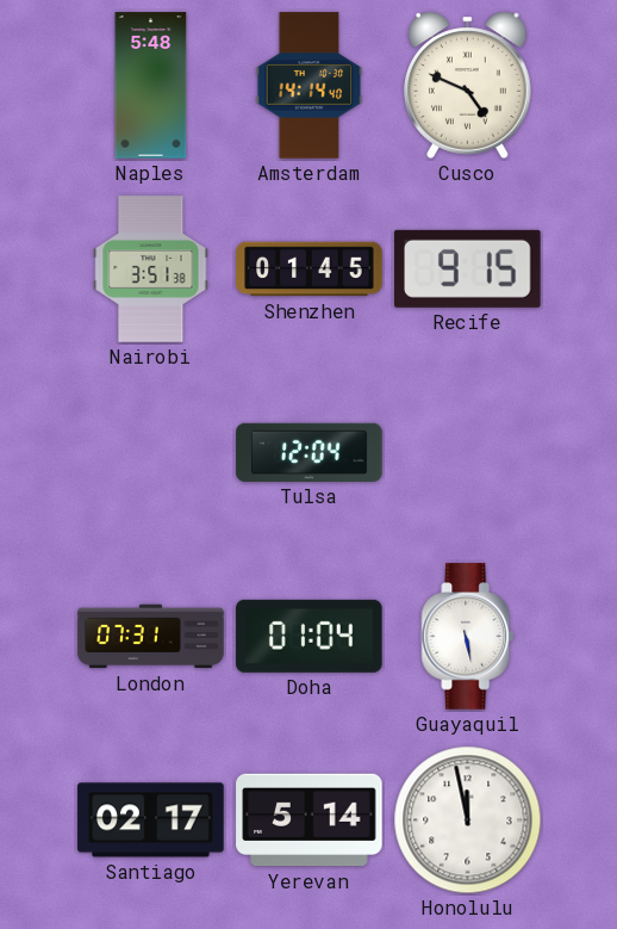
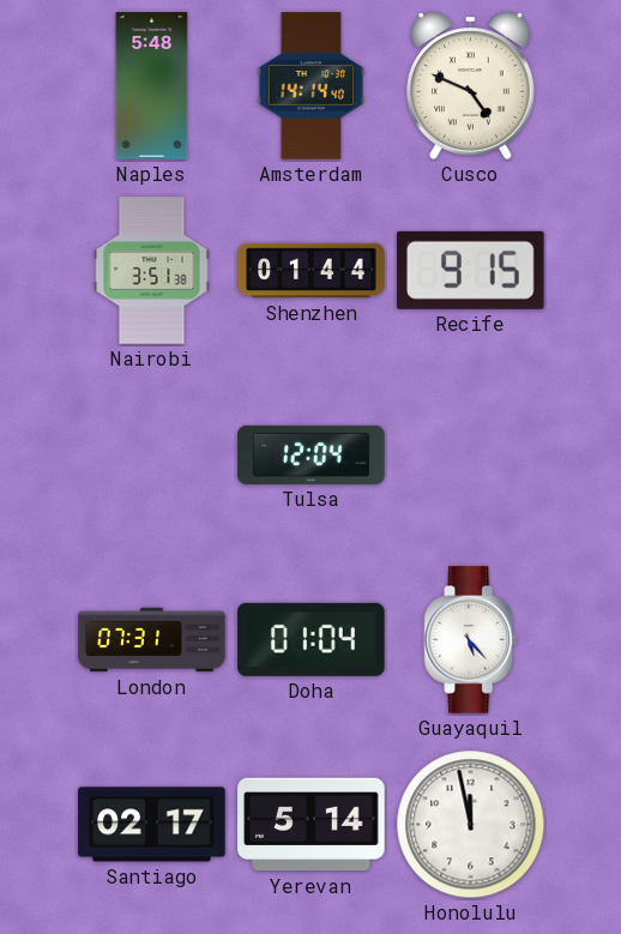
Shenzhen: 01:45 -> 01:44 (312, 271)
Guayaquil: 5:28 -> 5:23 (471, 640)
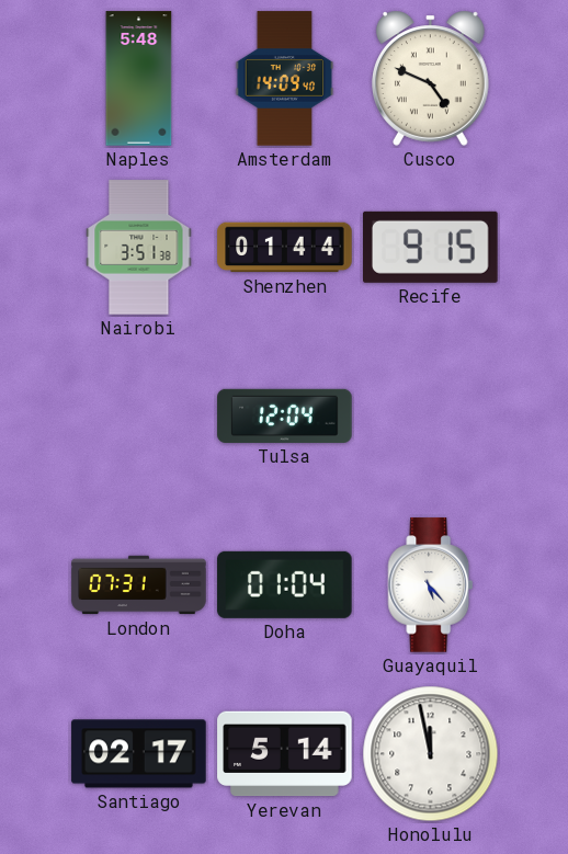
Amsterdam: 14:14 -> 14:09 (285, 79)
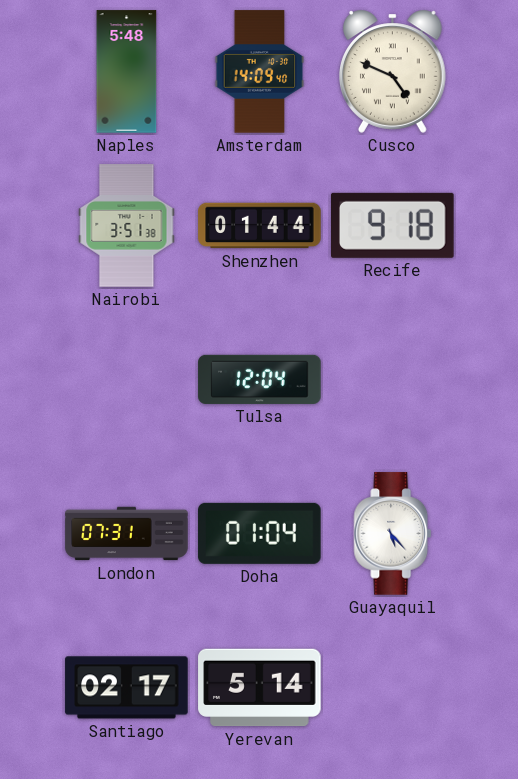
Recife: 9:15 -> 9:18 (393, 225)
Honolulu: 11:58 -> none (431, 754)
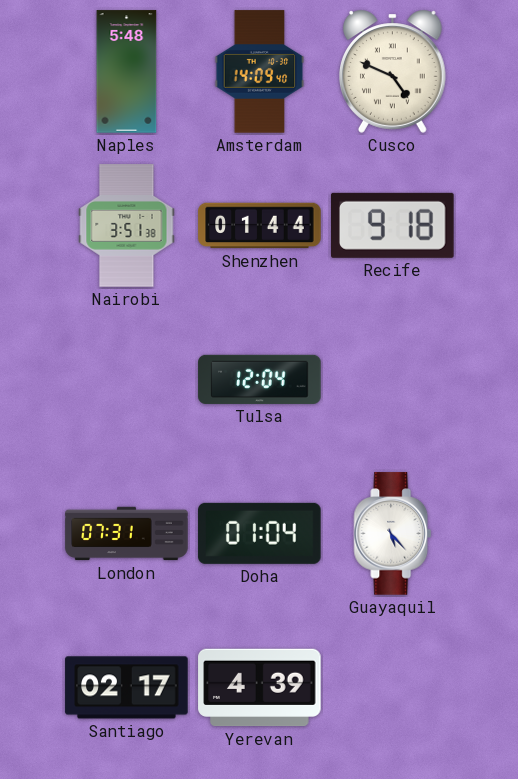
Yerevan: 5:14 -> 4:39 (260, 688)
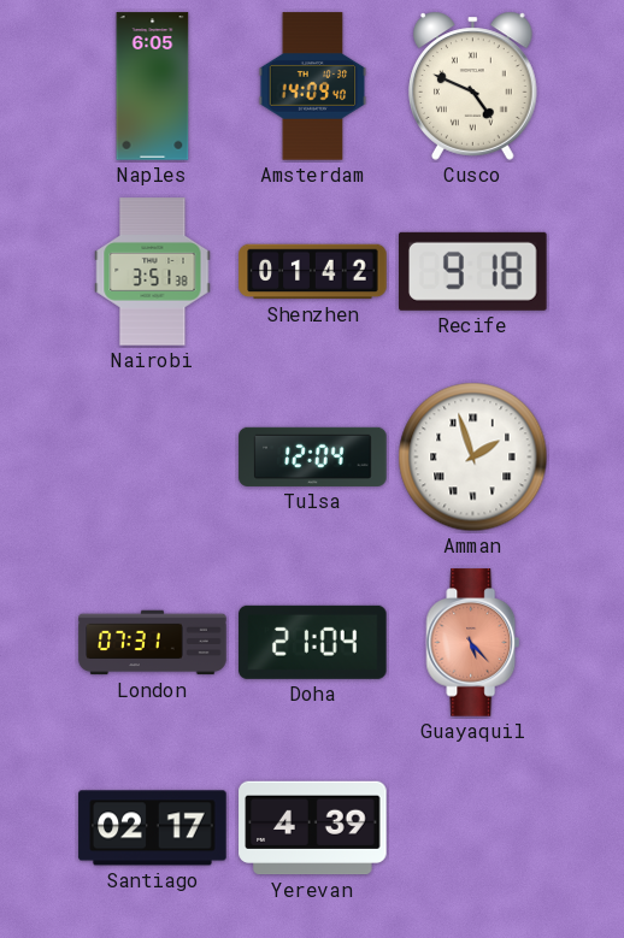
Naples: 5:48 -> 6:05 (153, 87)
Shenzhen: 01:44 -> 01:42 (313, 272)
Amman: none -> 1:57 (473, 458)
Doha: 01:04 -> 21:04 (313, 642)
Guayaquil dial: white -> salmon (473, 643)
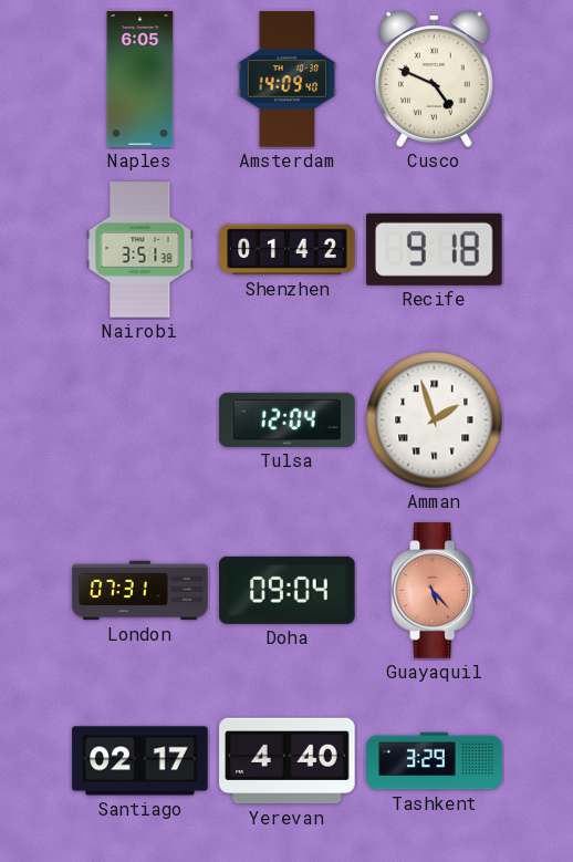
Doha: 21:04 -> 09:04 (288, 590)
Yerevan: 4:39 -> 4:40 (288, 761)
Tashkent: none -> 3:29 (435, 761)
